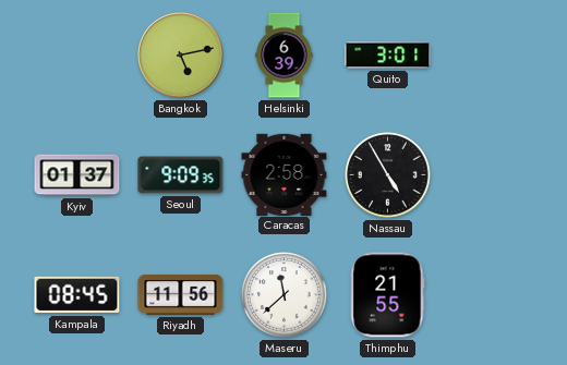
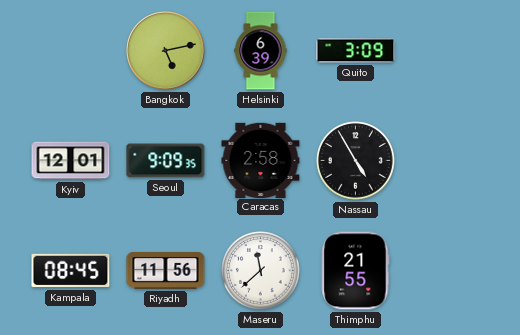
Quito: 3:01 -> 3:09 (356, 51)
Kyiv: 01:37 -> 12:01 (71, 161)
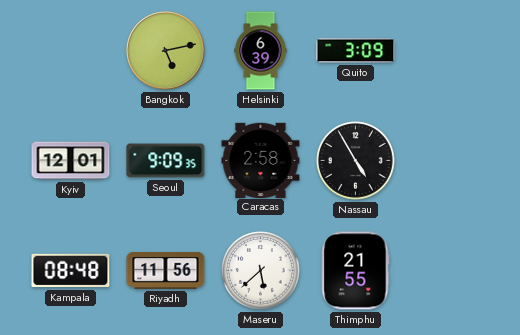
Kampala: 08:45 -> 08:48 (71, 271)
Maseru: 11:38 -> 5:38 (261, 271)
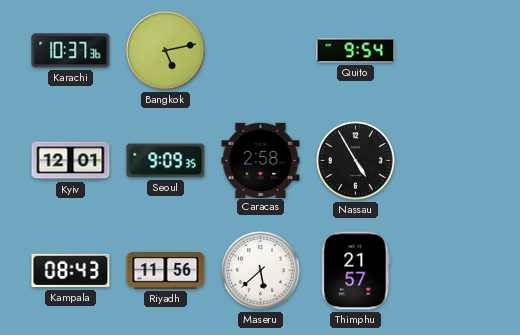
Karachi: none -> 10:37 (71, 51)
Helsinki: 6:39 -> none (261, 51)
Quito: 3:09 -> 9:54 (356, 51)
Kampala: 08:48 -> 08:43 (71, 271)
Thimphu: 21:55 -> 21:57 (356, 271)
